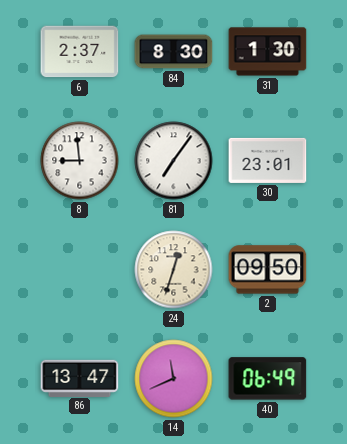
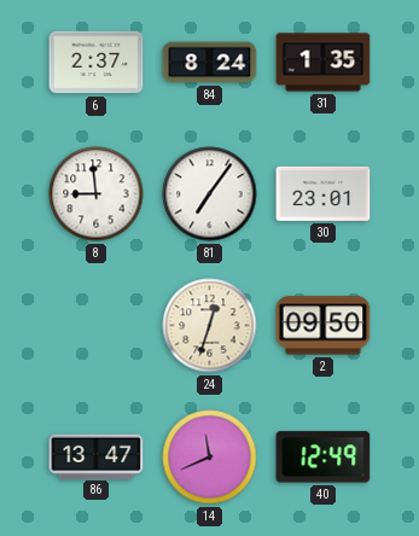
84: 8:30 -> 8:24 (210, 63)
31: 1:30 -> 1:35 (324, 63)
40: 06:49 -> 12:49 (324, 458)
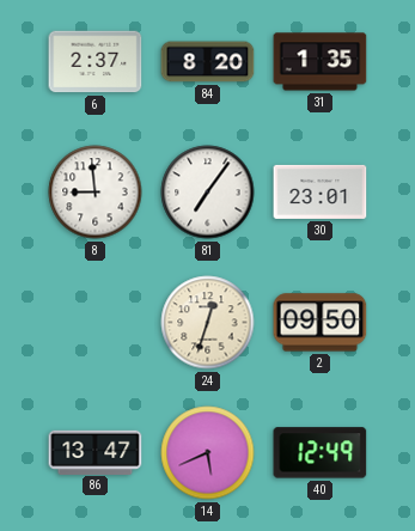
84: 8:24 -> 8:20 (208, 62)
14: 11:41 -> 5:41 (208, 453)
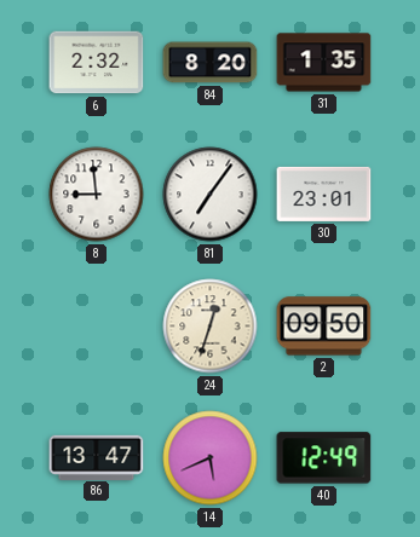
6: 2:37 -> 2:32 (97, 63)
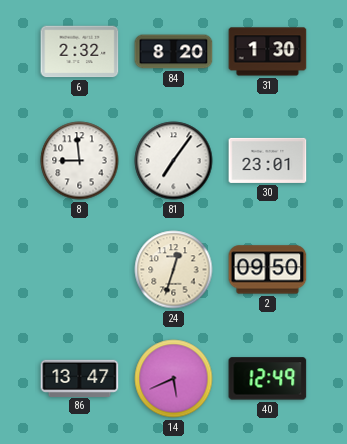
31: 1:35 -> 1:30 (268, 52)
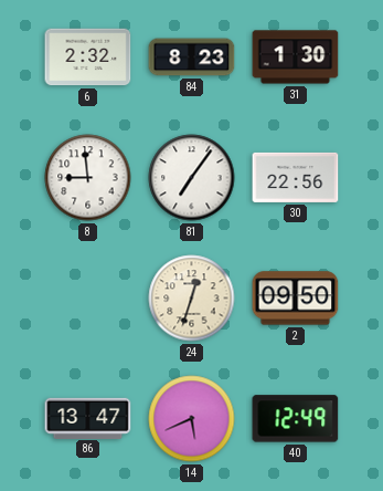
84: 8:20 -> 8:23 (192, 58)
30: 23:01 -> 22:56 (296, 177)
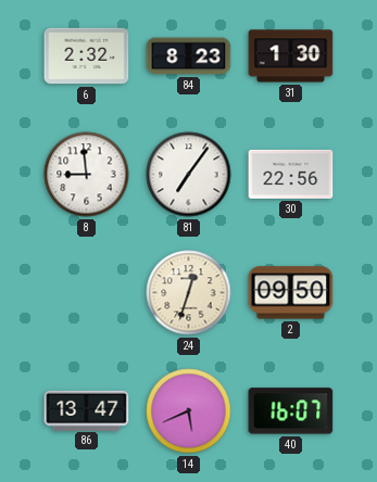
40: 12:49 -> 16:07 (291, 411)
